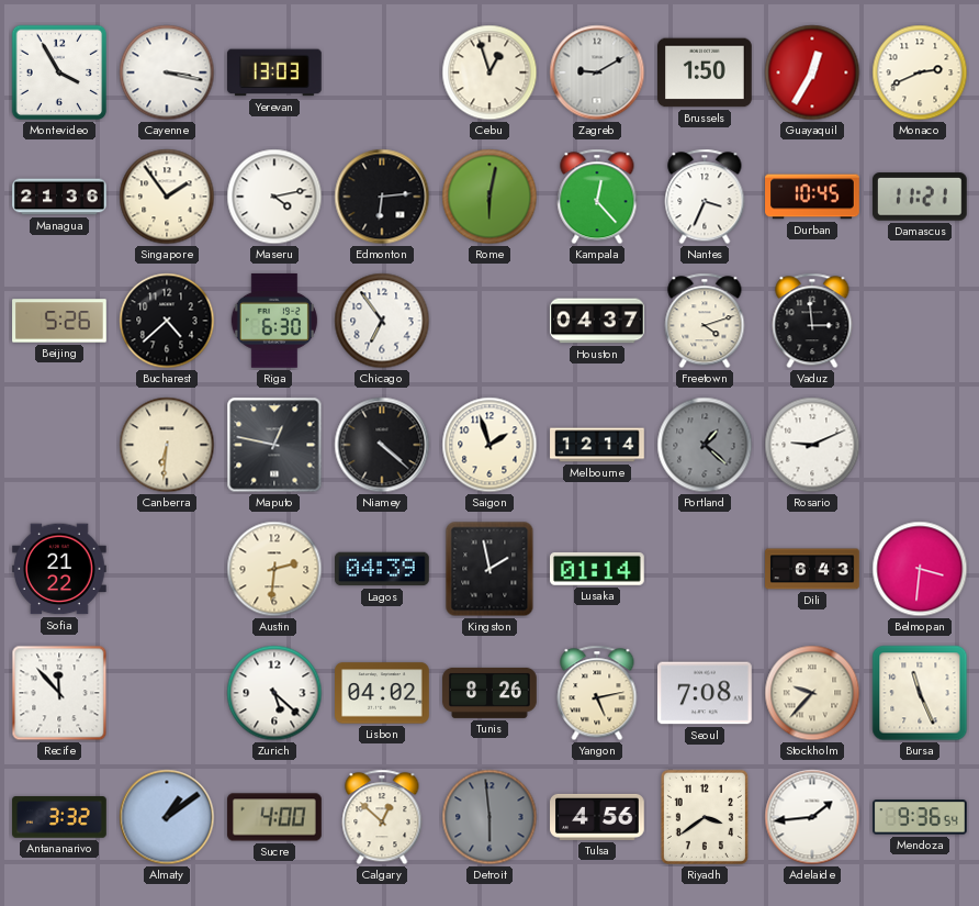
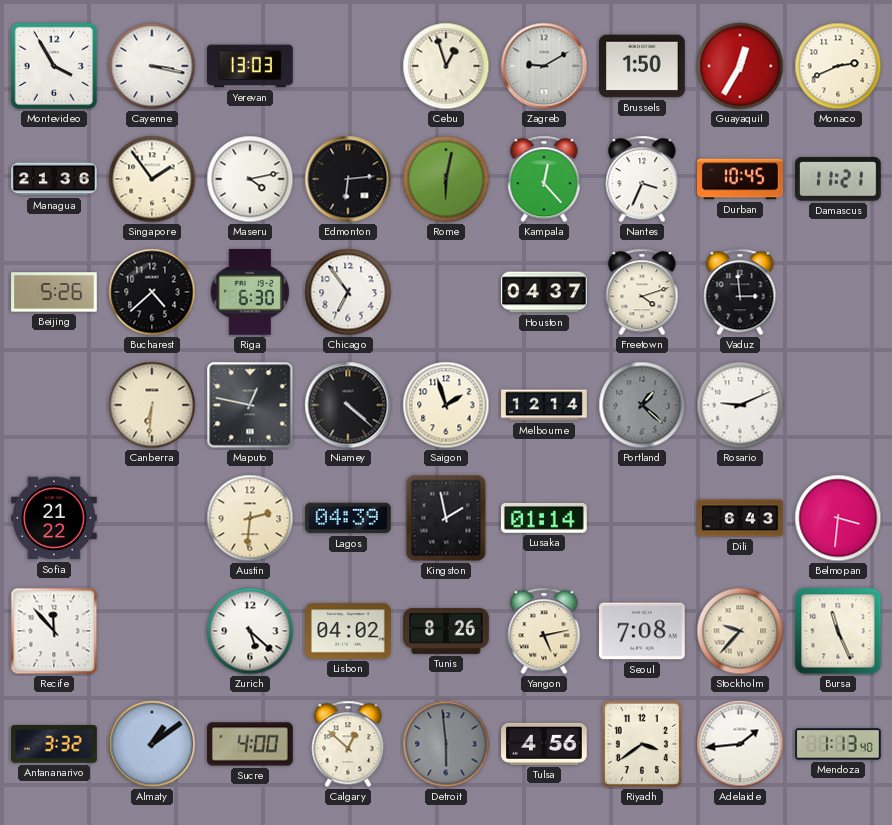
Mendoza: 9:36 -> 1:13 (838, 744)
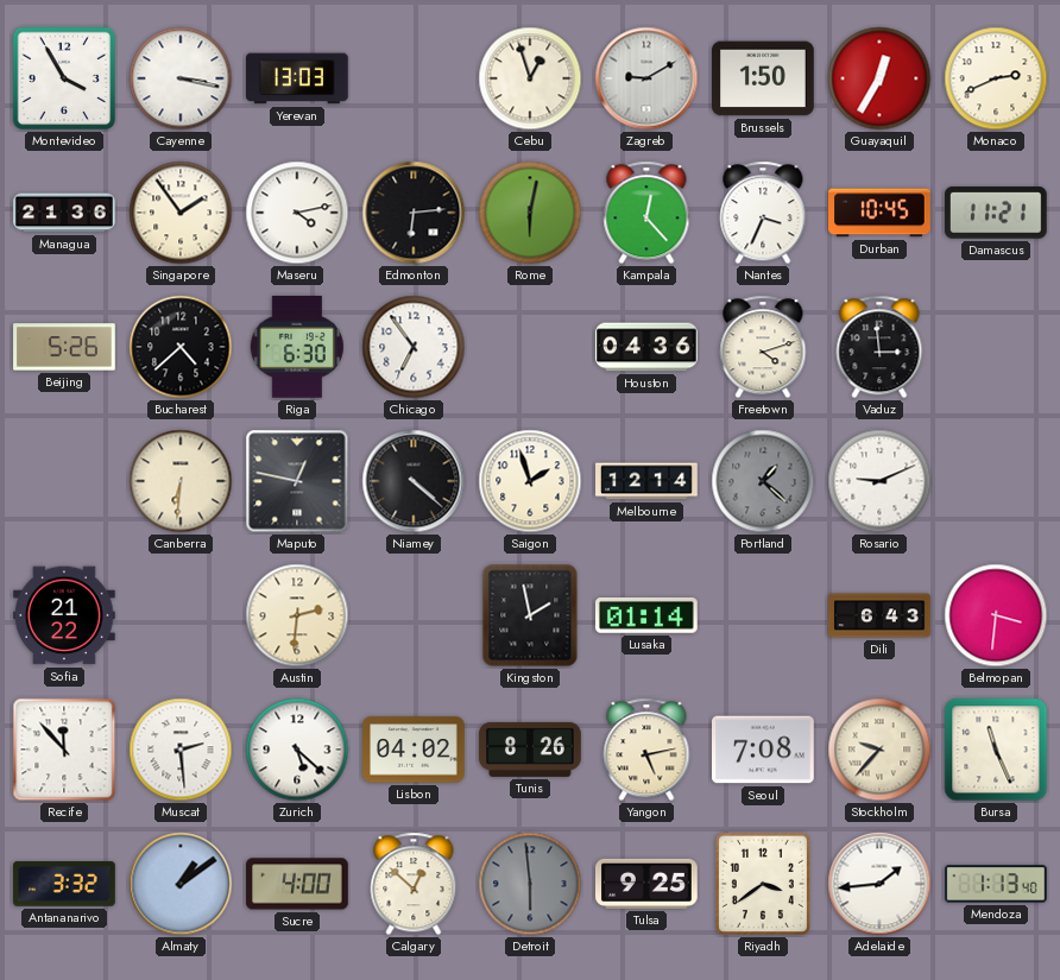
Houston: 04:37 -> 04:36 (646, 347)
Lagos: 04:39 -> none (349, 518)
Muscat: none -> 2:29 (181, 750)
Tulsa: 4:56 -> 9:25 (648, 884)
